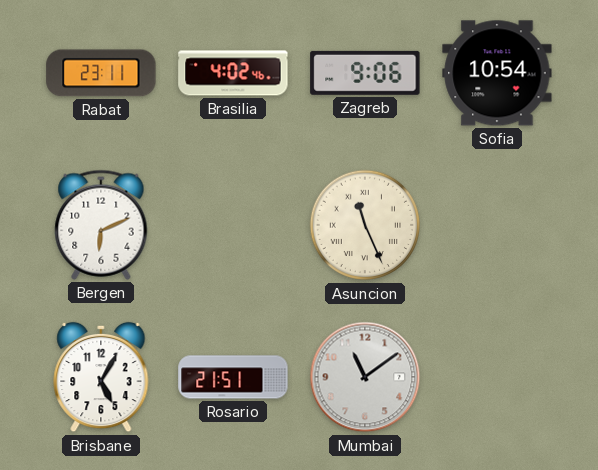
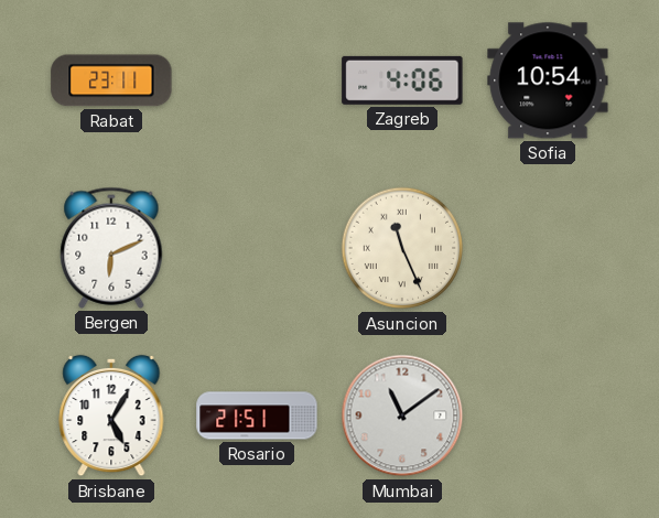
Brasilia: 4:02 -> none (233, 73)
Zagreb: 9:06 -> 4:06 (402, 80)
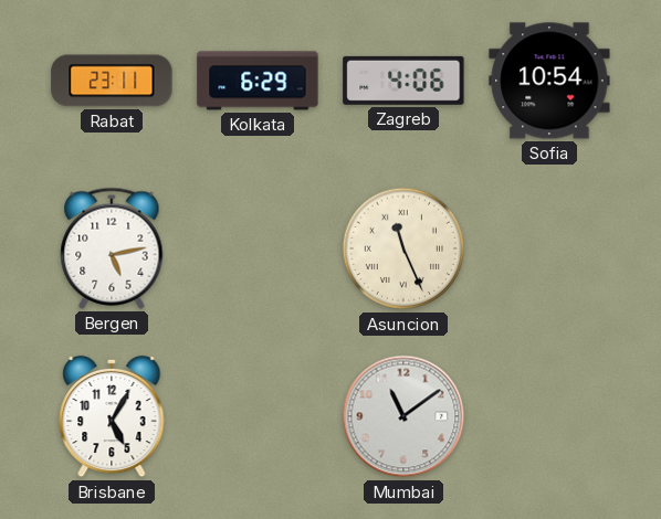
Kolkata: none -> 6:29 (258, 81)
Bergen: 6:11 -> 5:13 (112, 248)
Rosario: 21:51 -> none (257, 416)
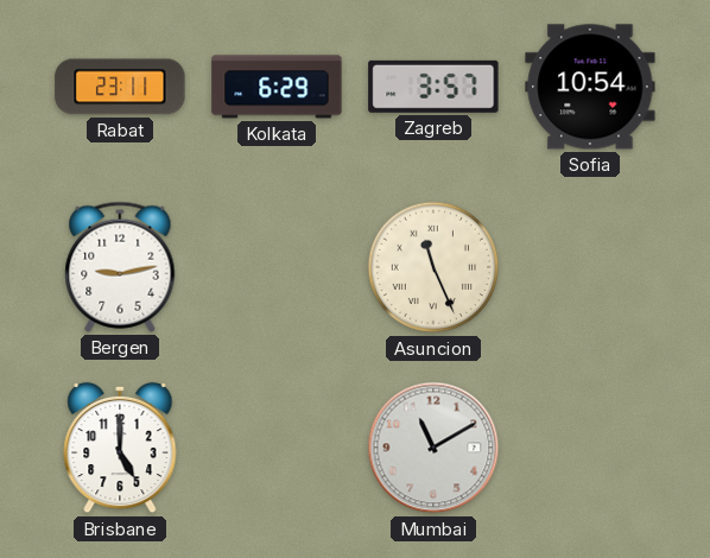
Zagreb: 4:06 -> 3:57 (433, 87)
Bergen: 5:13 -> 9:13 (120, 267)
Brisbane: 5:05 -> 5:00 (120, 448)
Mumbai: 11:09 -> 11:10 (433, 448)
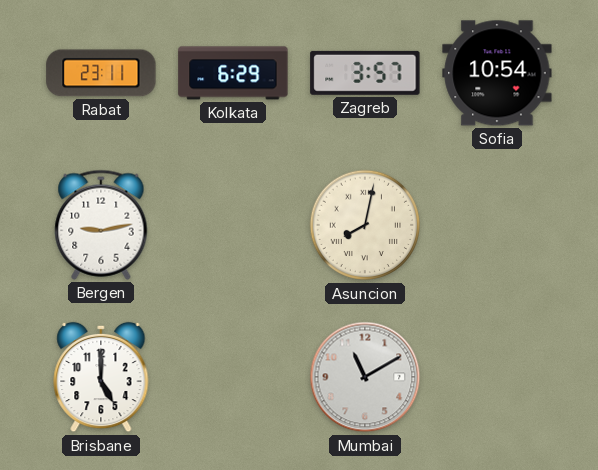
Asuncion: 11:26 -> 8:02 (365, 225)
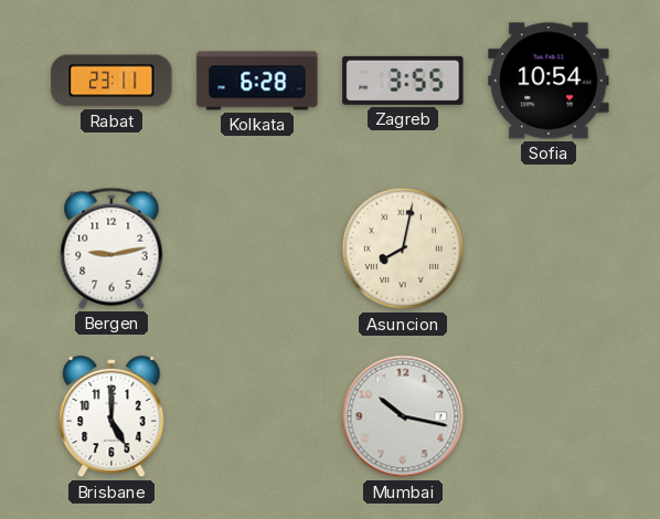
Kolkata: 6:29 -> 6:28 (257, 81)
Zagreb: 3:57 -> 3:55 (403, 81)
Mumbai: 11:10 -> 10:17 (403, 416)
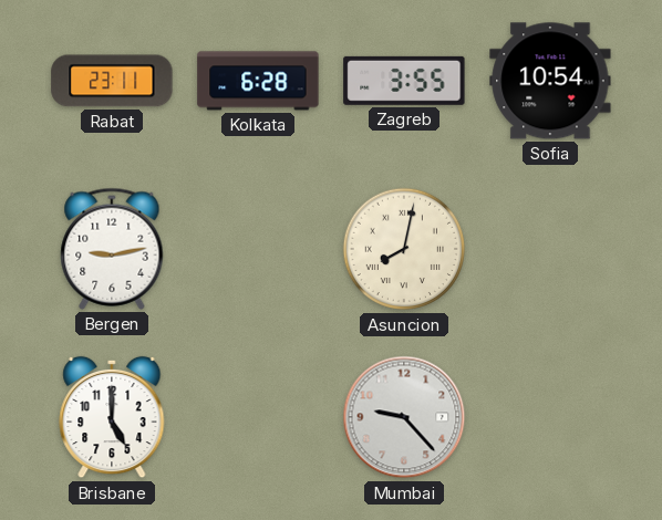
Mumbai: 10:17 -> 9:23 (404, 417)
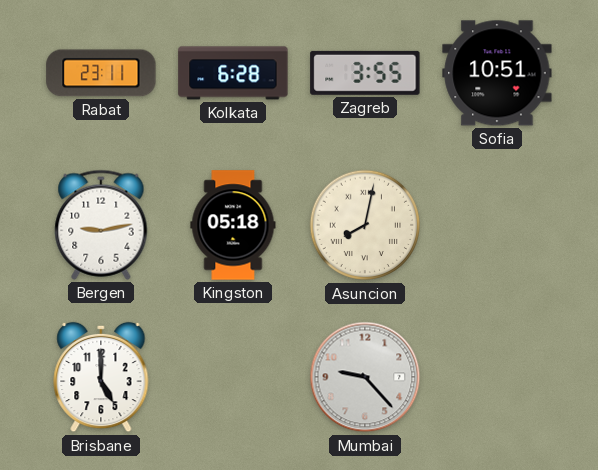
Sofia: 10:54 -> 10:51 (497, 73)
Kingston: none -> 05:18 (233, 225)
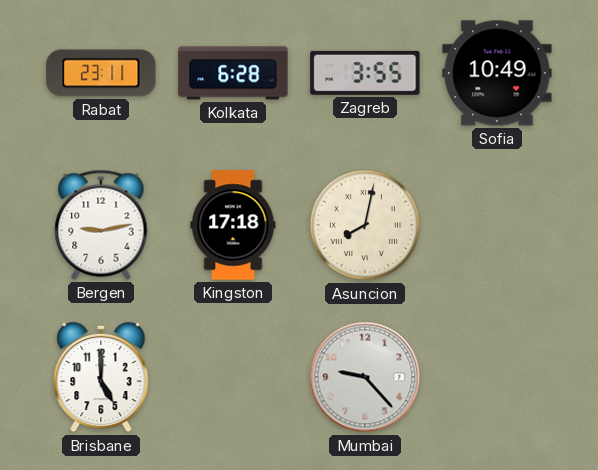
Sofia: 10:51 -> 10:49 (497, 73)
Kingston: 05:18 -> 17:18 (233, 225)
